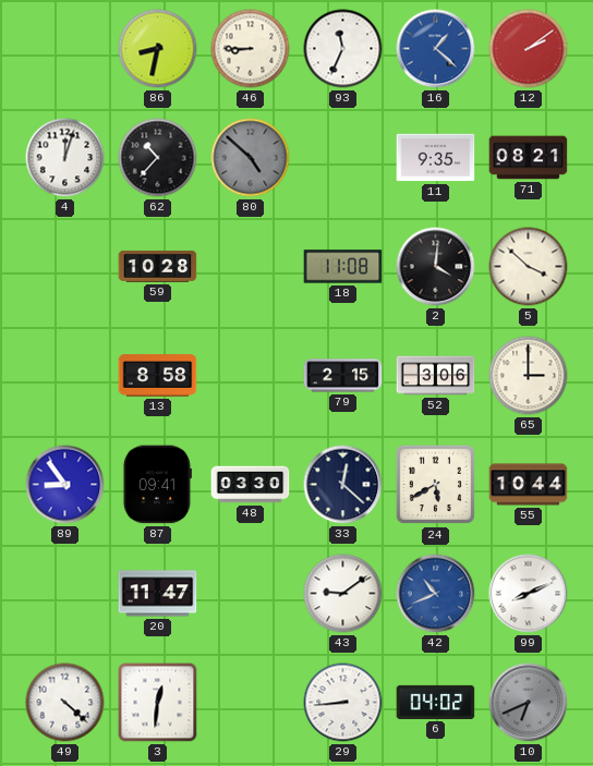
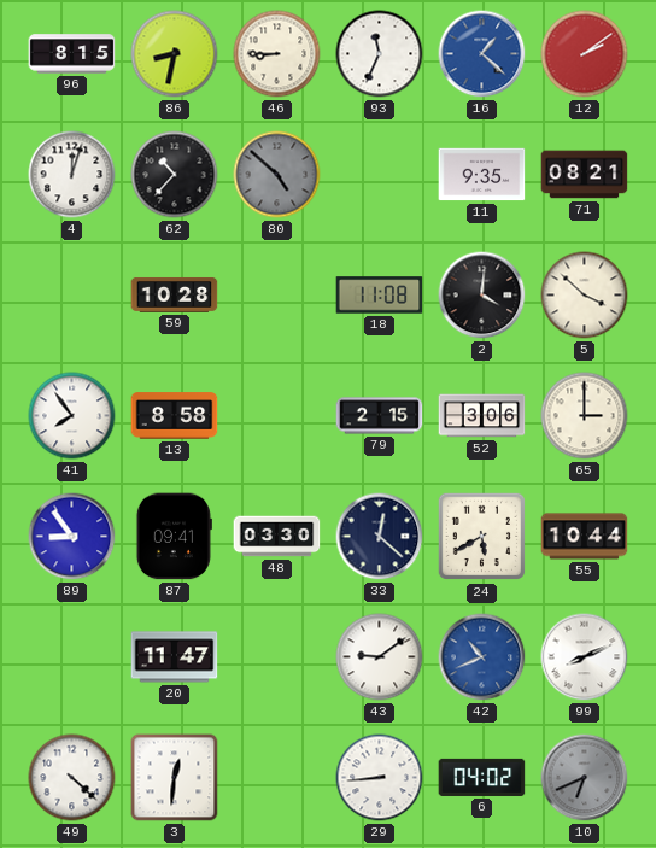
96: none -> 8:15 (72, 54)
41: none -> 7:54 (72, 416)
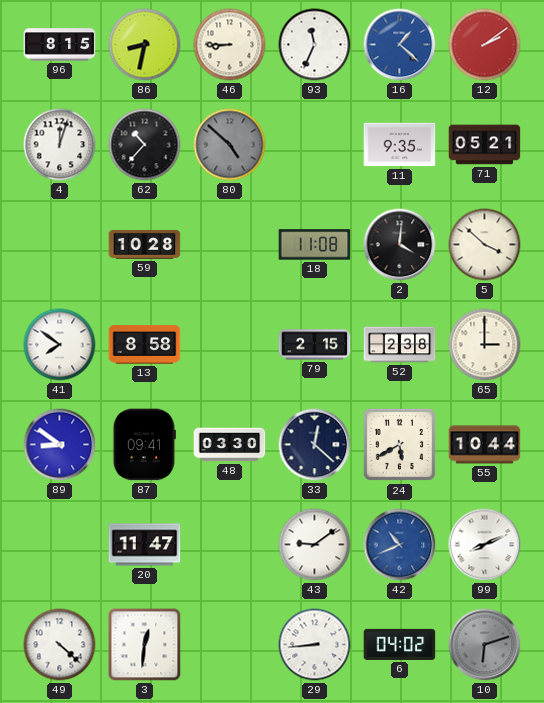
71: 08:21 -> 05:21 (485, 145)
41: 7:54 -> 7:51 (60, 345)
52: 3:06 -> 2:38 (400, 345)
89: 8:54 -> 8:51 (60, 445)
10: 6:41 -> 6:12 (485, 645)
